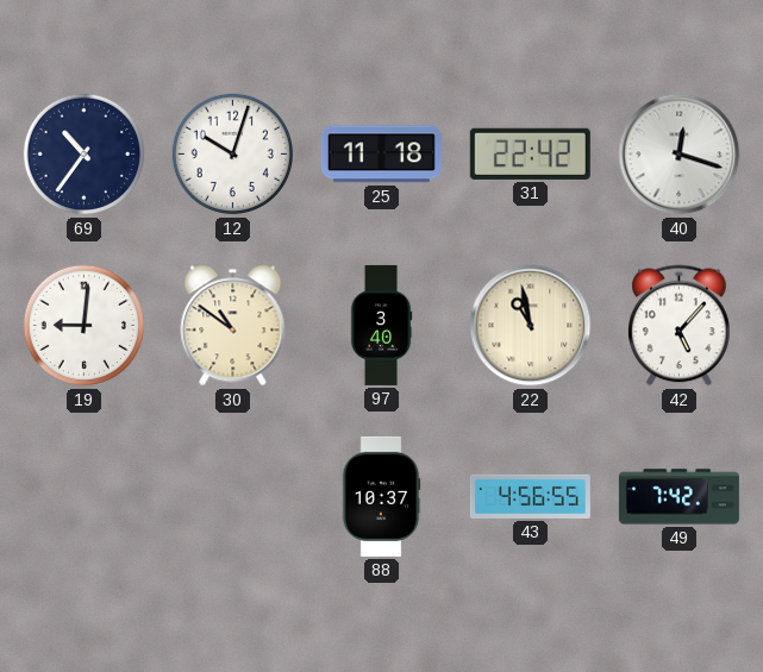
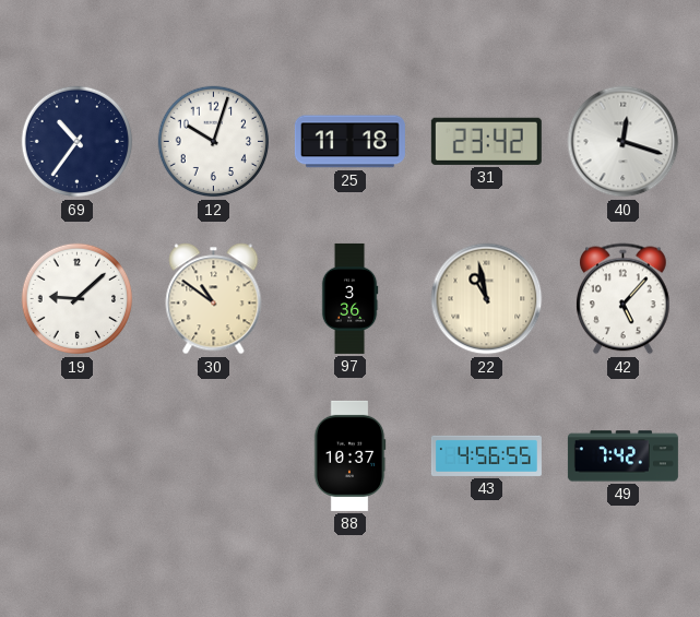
31: 22:42 -> 23:42 (486, 141)
19: 9:01 -> 9:08 (78, 299)
97: 3:40 -> 3:36 (349, 298)
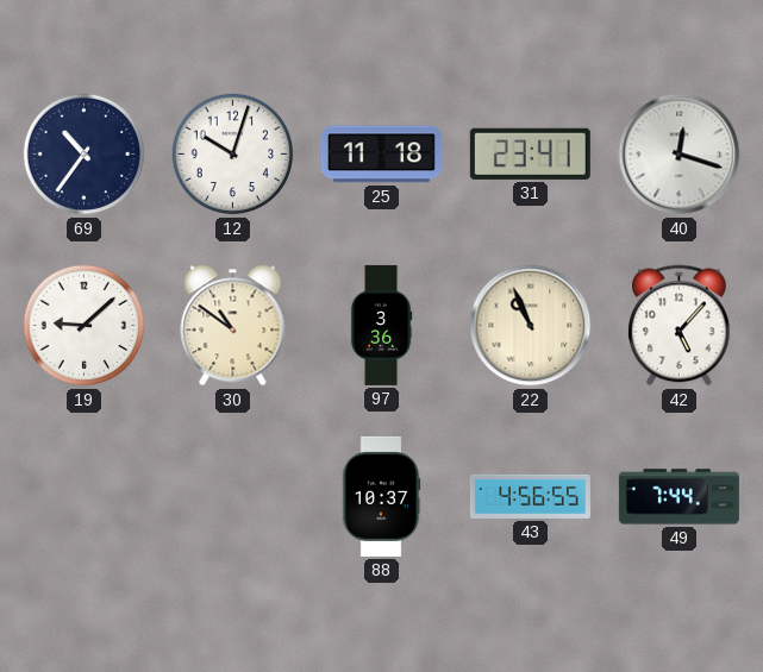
31: 23:42 -> 23:41 (530, 153)
22: 10:58 -> 10:56 (531, 326)
49: 7:42 -> 7:44 (678, 497)
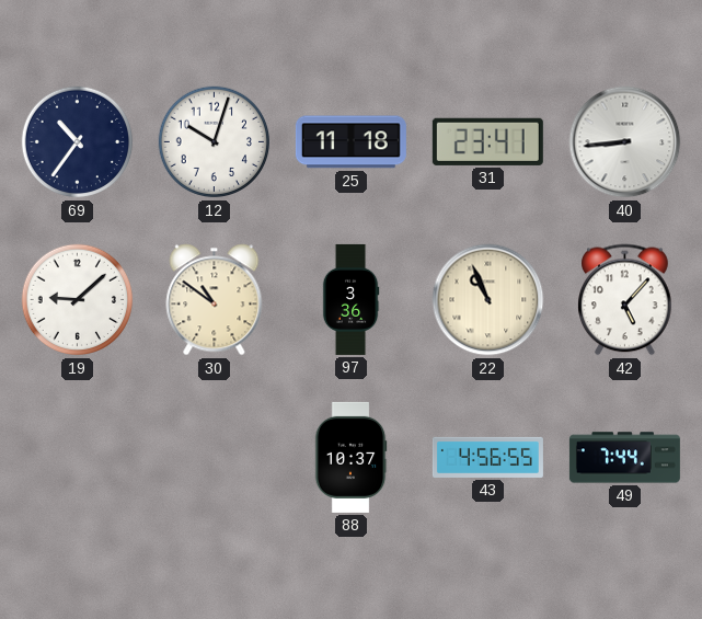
40: 12:18 -> 8:44 (625, 142)
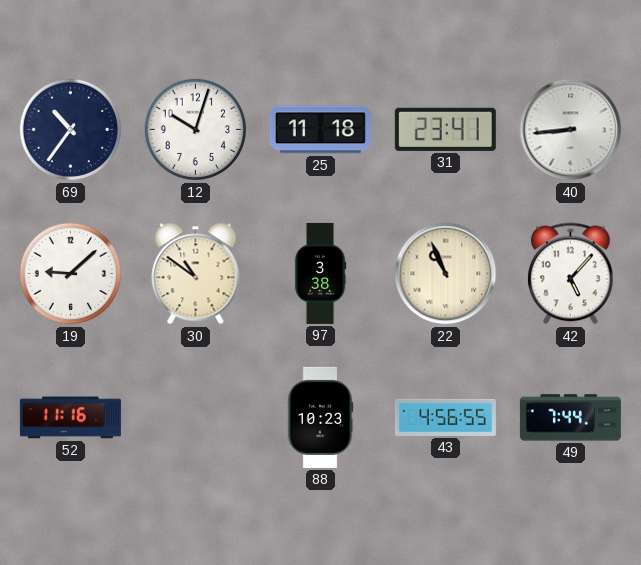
97: 3:36 -> 3:38 (320, 273)
52: none -> 11:16 (70, 418)
88: 10:37 -> 10:23 (320, 417)
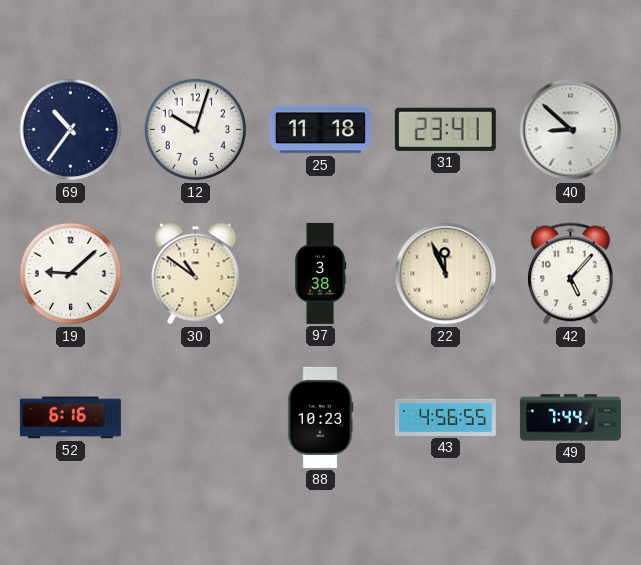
40: 8:44 -> 8:52 (571, 130)
22: 10:56 -> 11:56 (446, 274)
52: 11:16 -> 6:16 (70, 418)
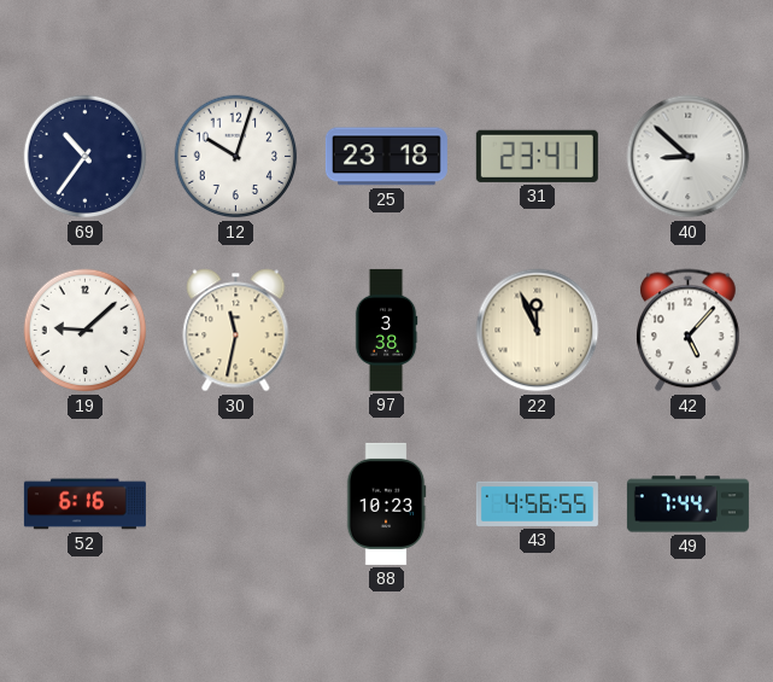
25: 11:18 -> 23:18 (386, 157)
30: 10:51 -> 11:32 (236, 331)
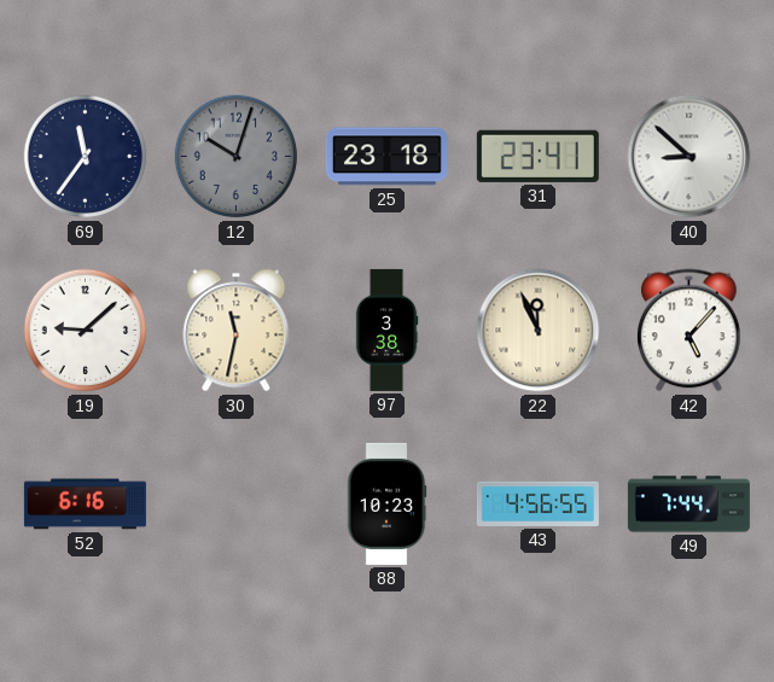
69: 10:36 -> 11:36 (86, 157)
12 dial: white -> grey (237, 157)
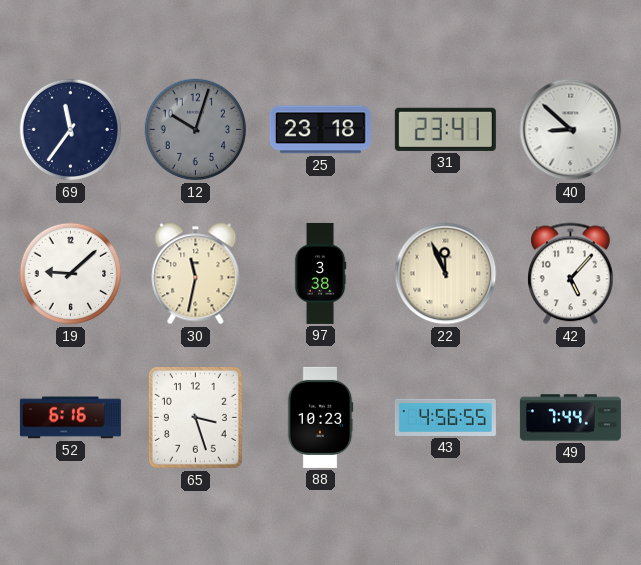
65: none -> 3:27 (195, 417)
